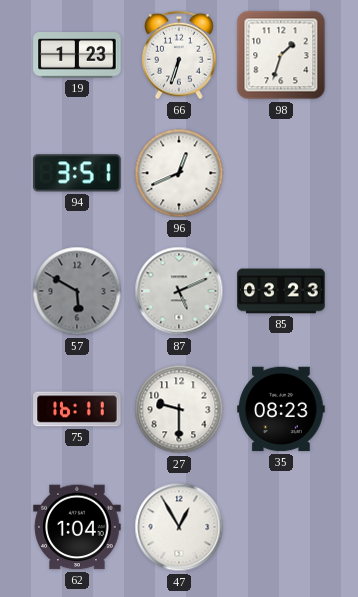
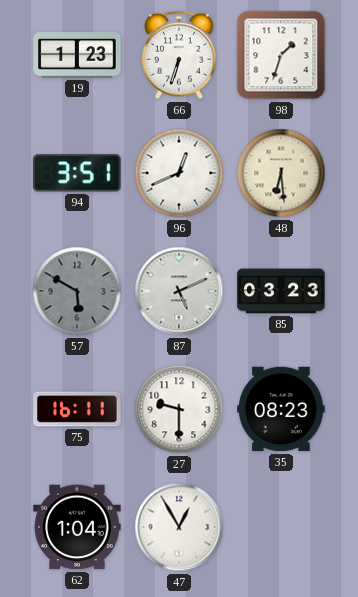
48: none -> 6:29 (281, 173)
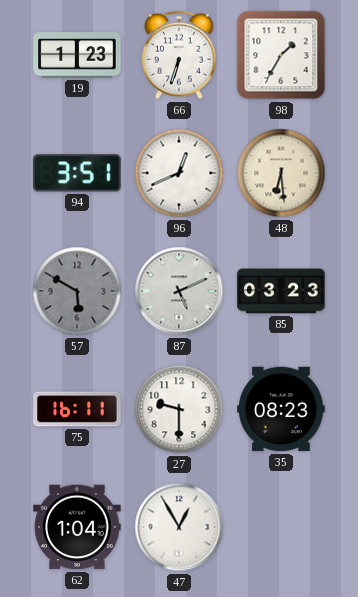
98: 1:33 -> 1:35 (281, 55)
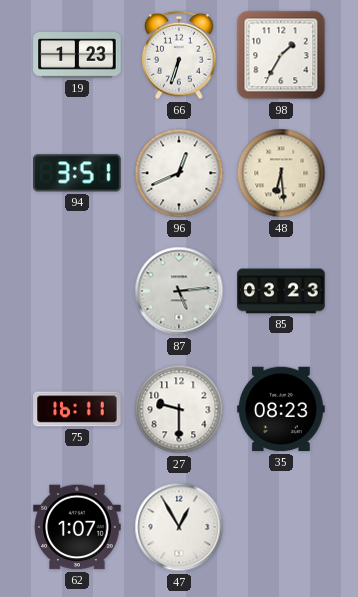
57: 5:50 -> none (77, 291)
87: 5:11 -> 5:14 (179, 291)
62: 1:04 -> 1:07 (77, 527)
